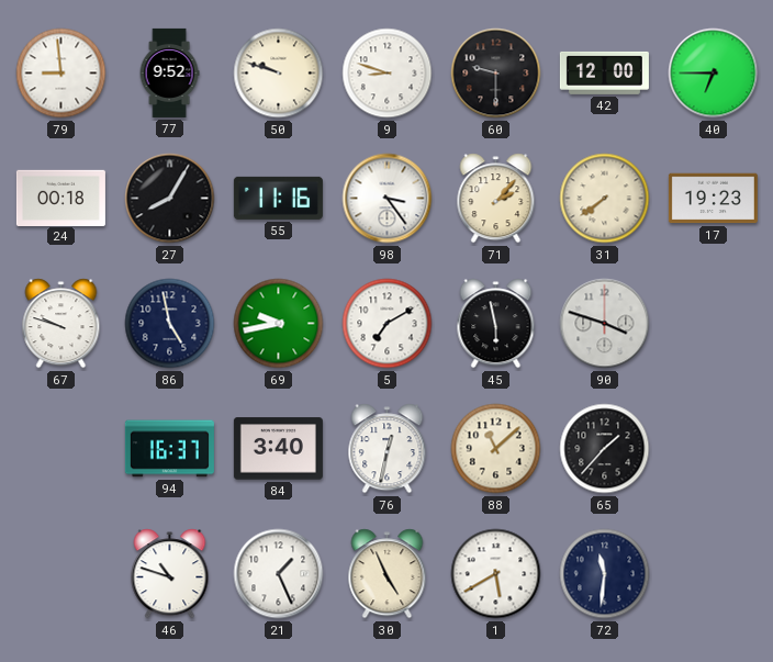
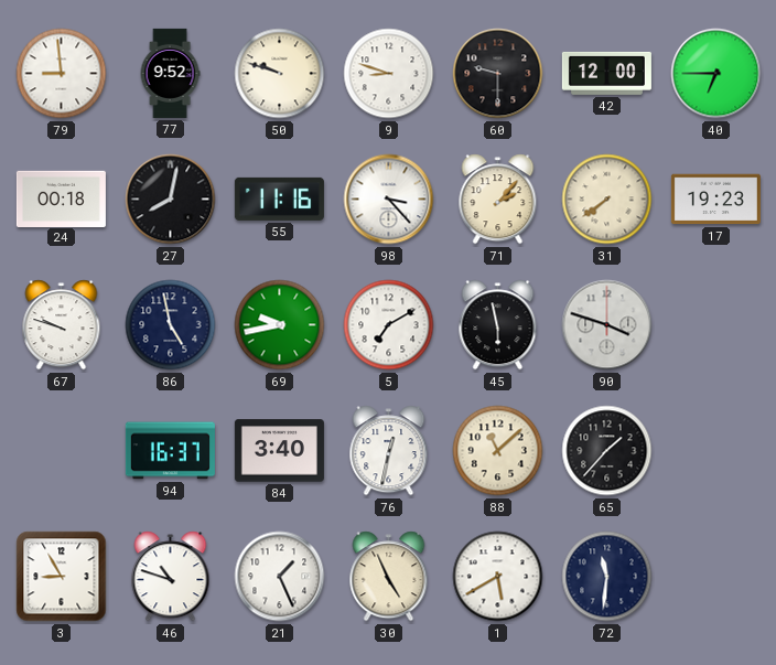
27: 8:05 -> 8:02 (171, 200)
98: 3:24 -> 3:23 (389, 200)
3: none -> 8:55 (62, 577)
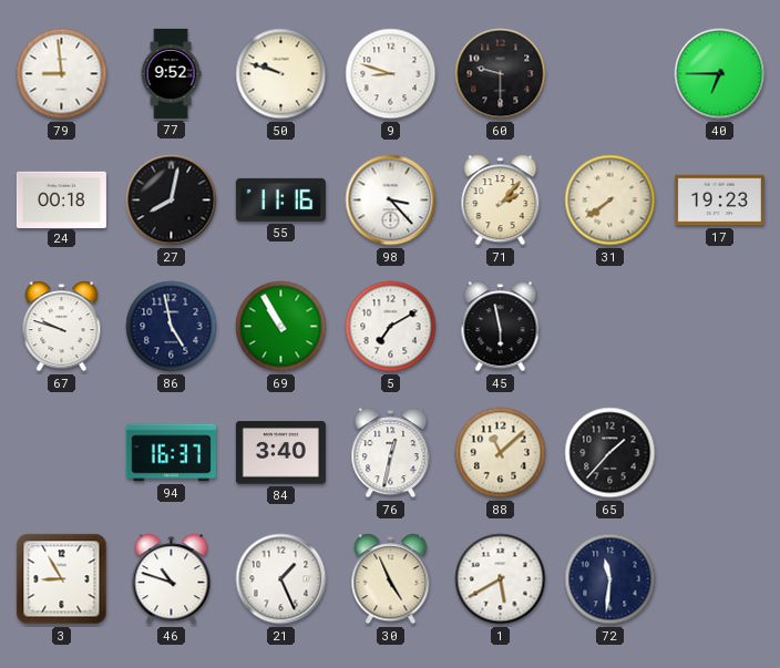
42: 12:00 -> none (606, 73)
69: 9:43 -> 10:55 (281, 327)
90: 3:48 -> none (607, 325)
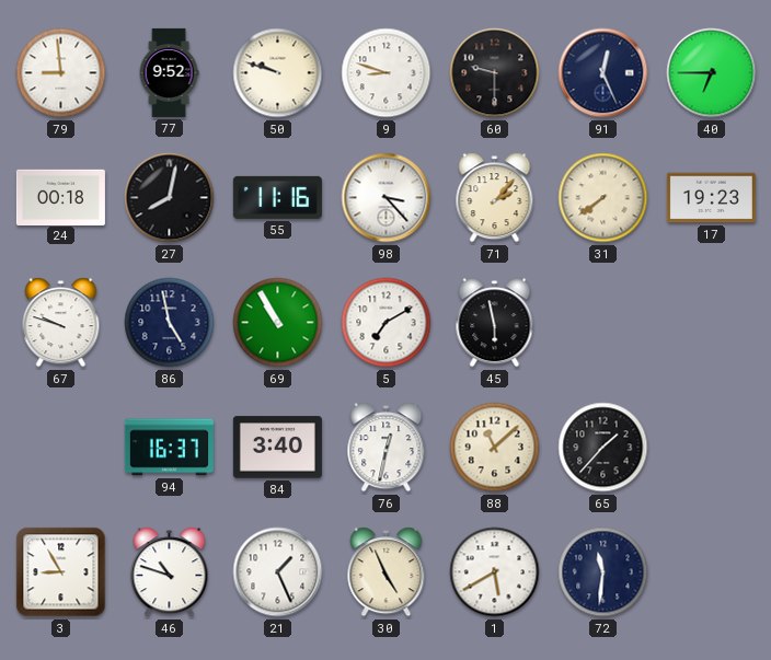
91: none -> 12:26 (603, 73)
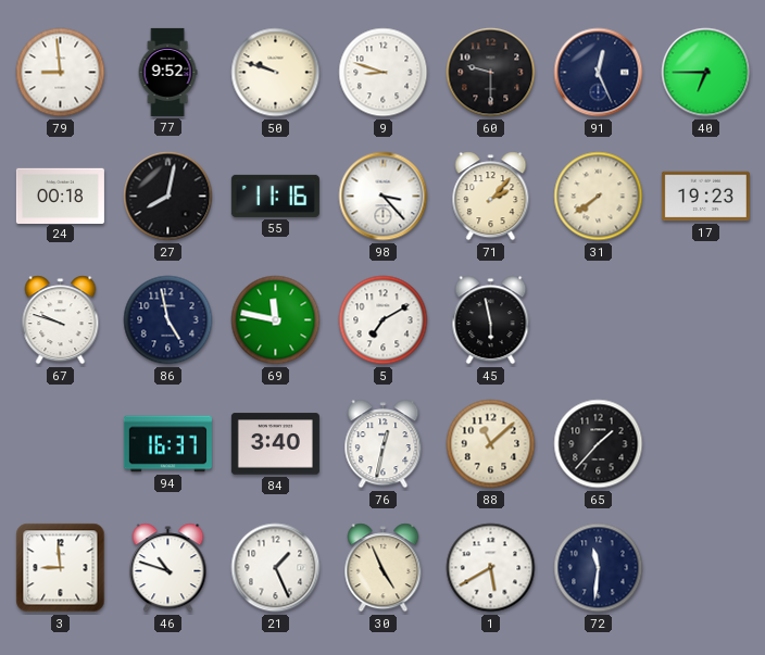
69: 10:55 -> 11:47 (276, 320)
3: 8:55 -> 8:59 (61, 568)
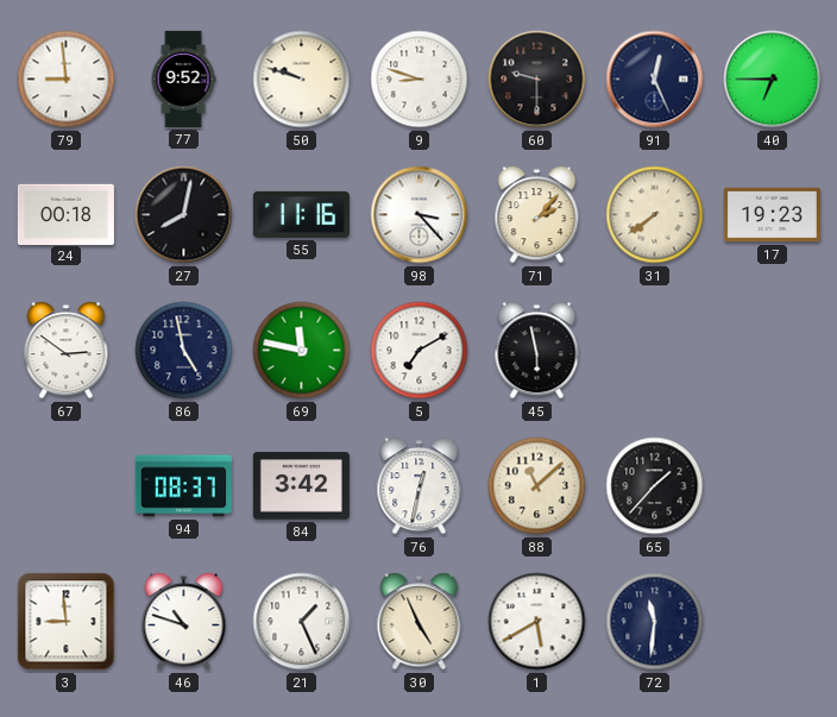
67: 9:48 -> 2:51 (67, 351)
94: 16:37 -> 08:37 (183, 486)
84: 3:40 -> 3:42 (301, 486)
